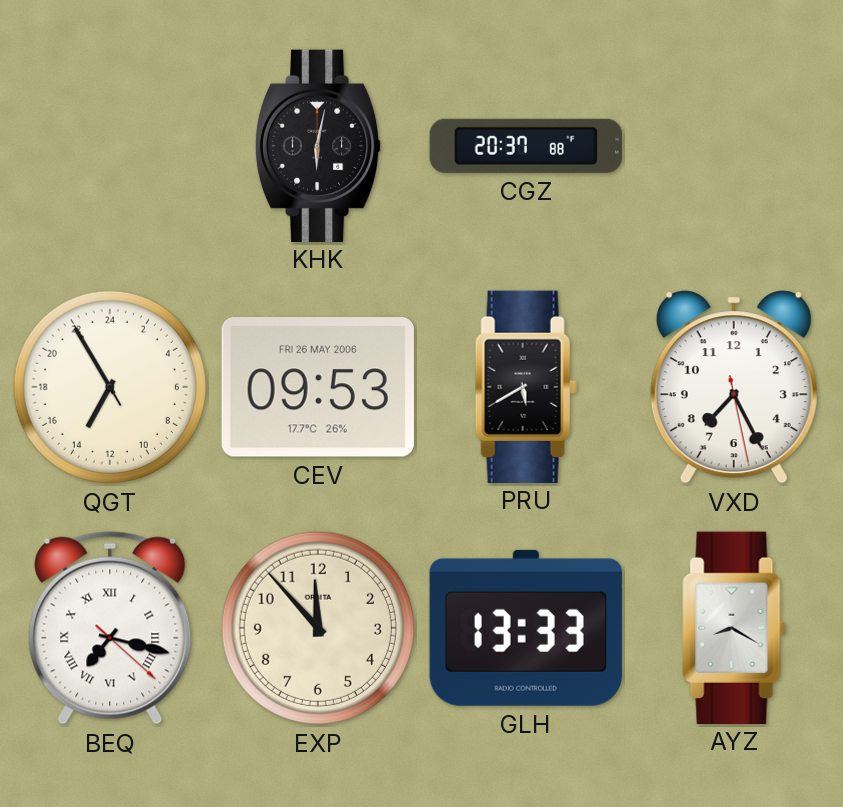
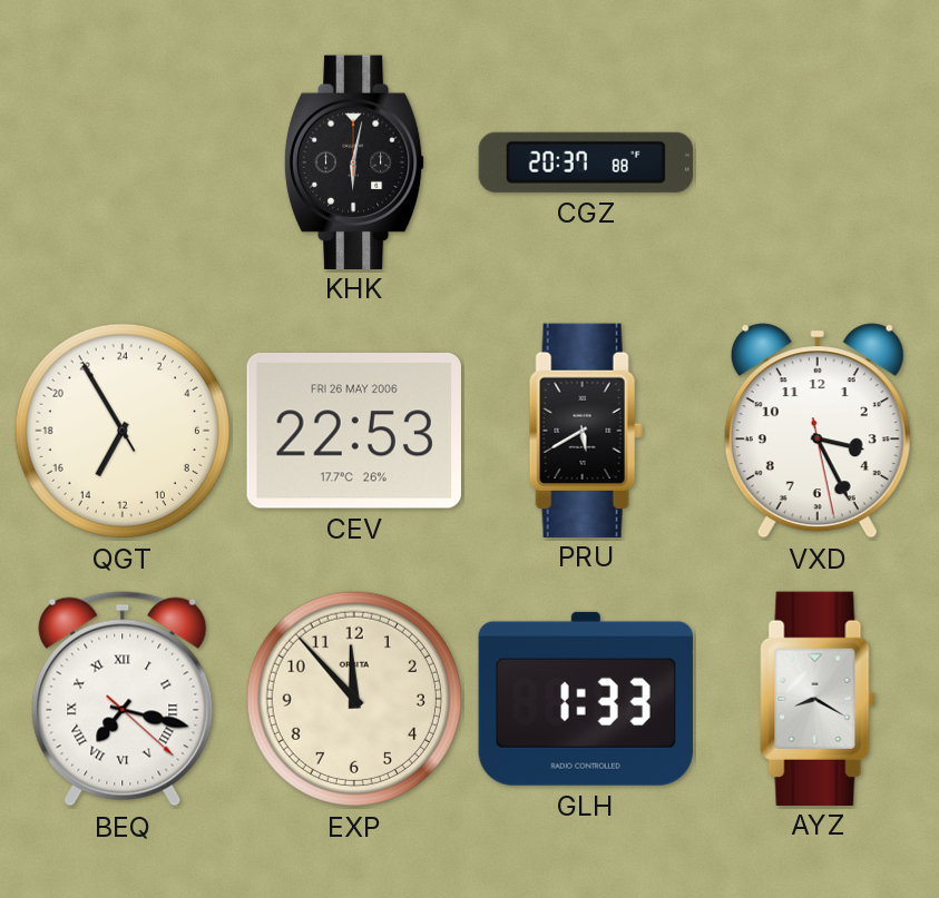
CEV: 09:53 -> 22:53 (354, 432)
VXD: 7:25 -> 3:25 (818, 431)
GLH: 13:33 -> 1:33 (586, 699)
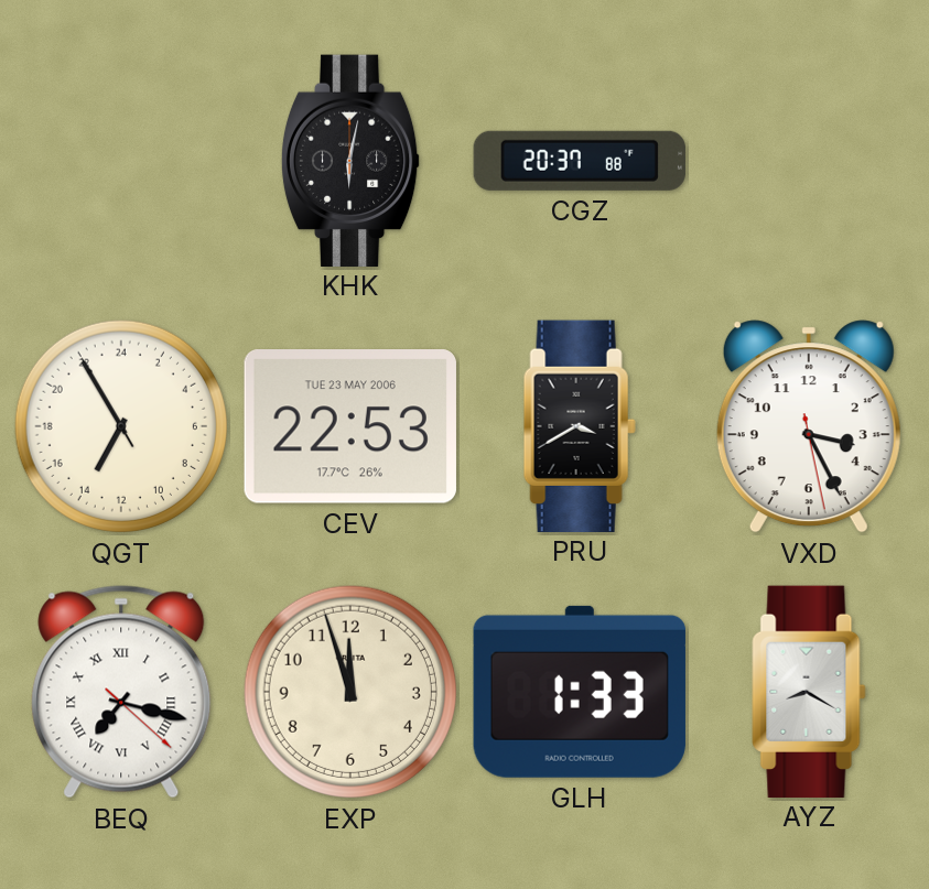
CEV date: FRI 26 MAY 2006 -> TUE 23 MAY 2006 (350, 427)
PRU: 5:40 -> 3:40 (580, 425)
EXP: 11:53 -> 11:57 (350, 692)
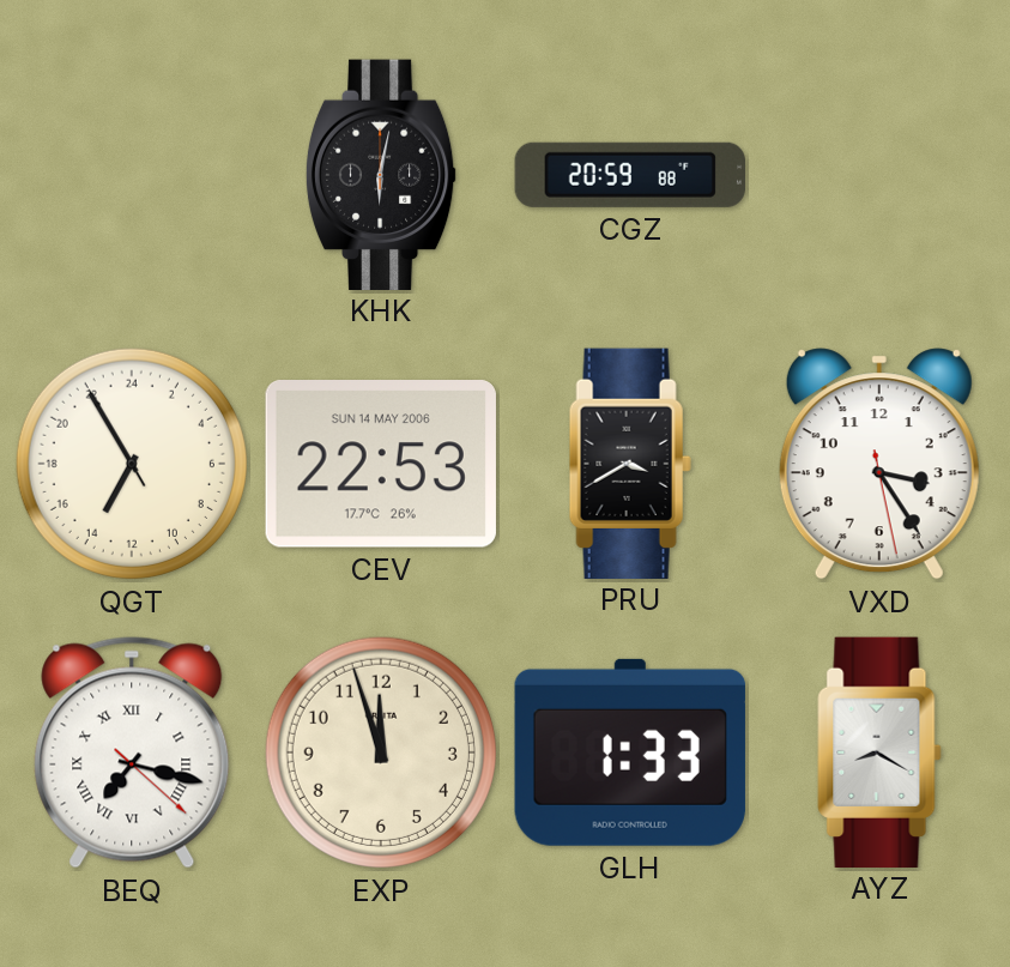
CGZ: 20:37 -> 20:59 (630, 175)
CEV date: TUE 23 MAY 2006 -> SUN 14 MAY 2006 (381, 465)
VXD: 3:25 -> 3:24 (879, 464)
